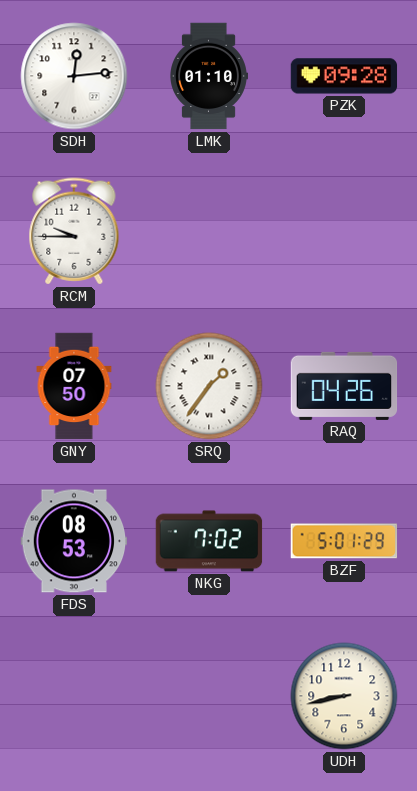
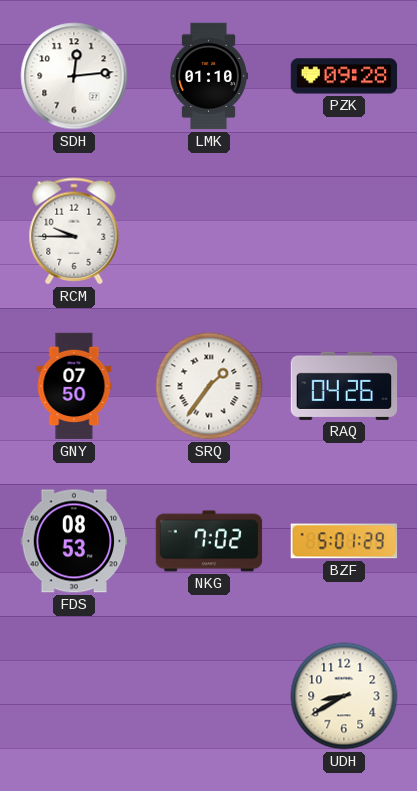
UDH: 8:43 -> 8:40 (344, 696)
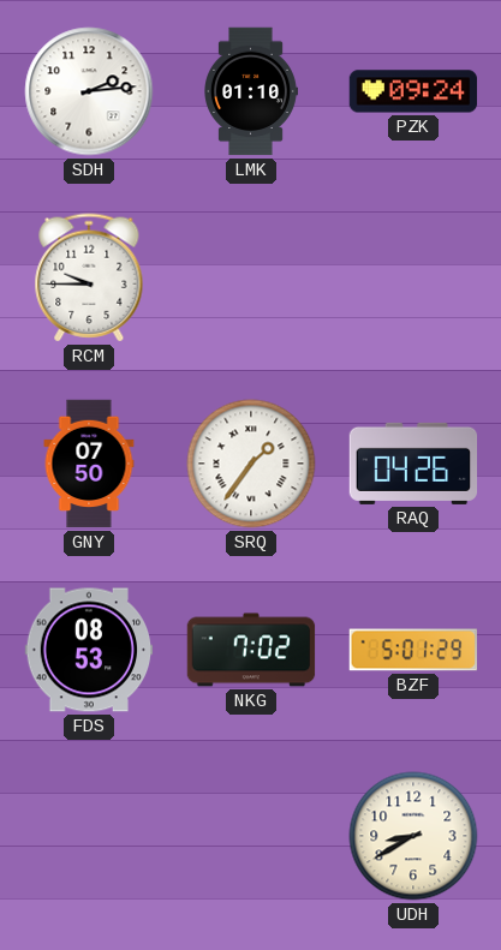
SDH: 12:14 -> 2:14 (89, 91)
PZK: 09:28 -> 09:24 (413, 91)
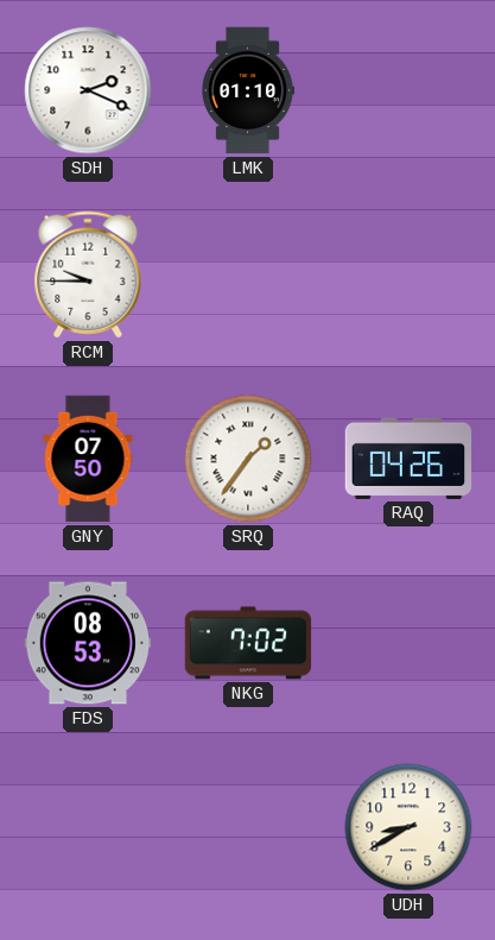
SDH: 2:14 -> 2:19 (88, 90)
PZK: 09:24 -> none (413, 91)
BZF: 5:01 -> none (413, 650)
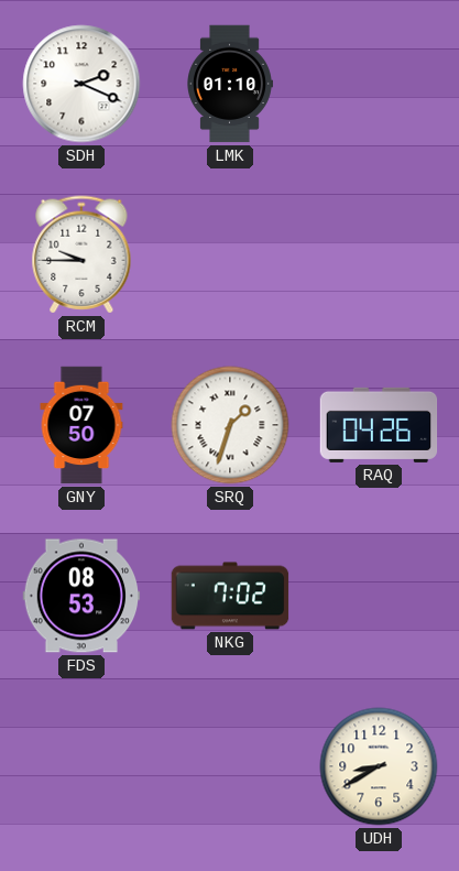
SRQ: 1:36 -> 1:33 (230, 425)
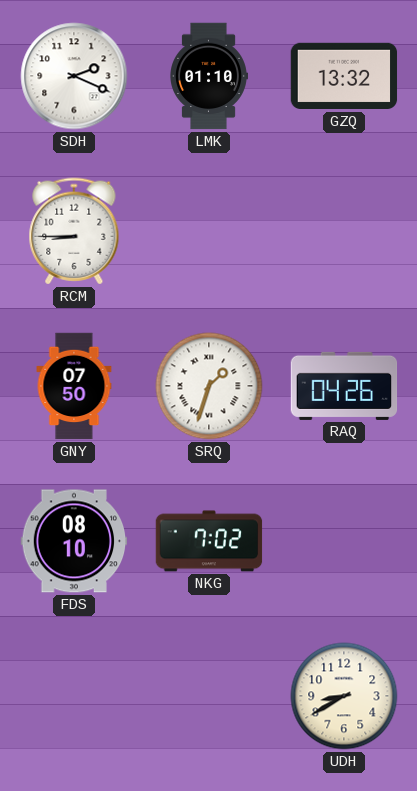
GZQ: none -> 13:32 (344, 76)
RCM: 9:45 -> 8:45 (74, 231)
FDS: 08:53 -> 08:10 (74, 541)
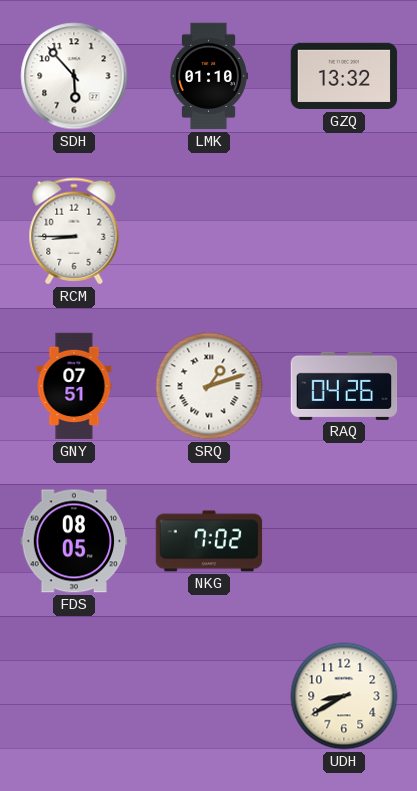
SDH: 2:19 -> 5:53 (74, 76)
GNY: 07:50 -> 07:51 (74, 386)
SRQ: 1:33 -> 1:12 (209, 386)
FDS: 08:10 -> 08:05 (74, 541)
